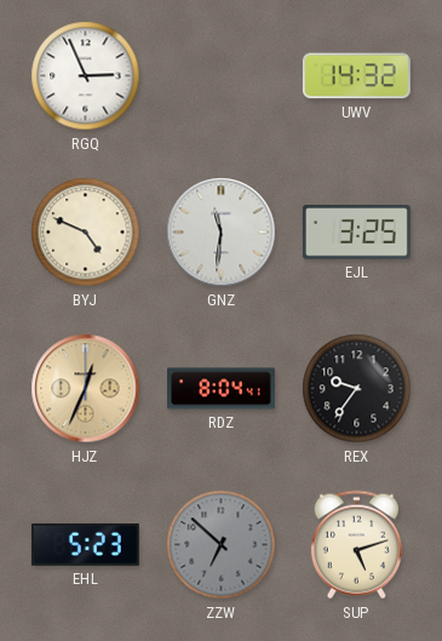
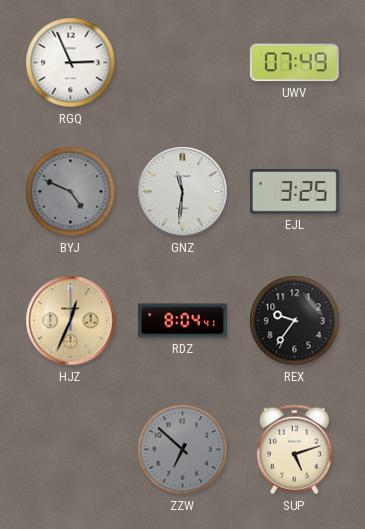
UWV: 14:32 -> 07:49 (294, 63)
BYJ dial: cream -> grey (71, 192)
EHL: 5:23 -> none (85, 544)
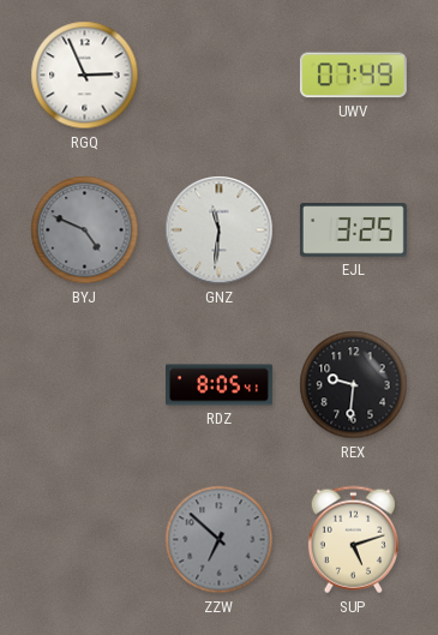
HJZ: 12:34 -> none (71, 321)
RDZ: 8:04 -> 8:05 (220, 385)
REX: 9:36 -> 9:31 (354, 385)
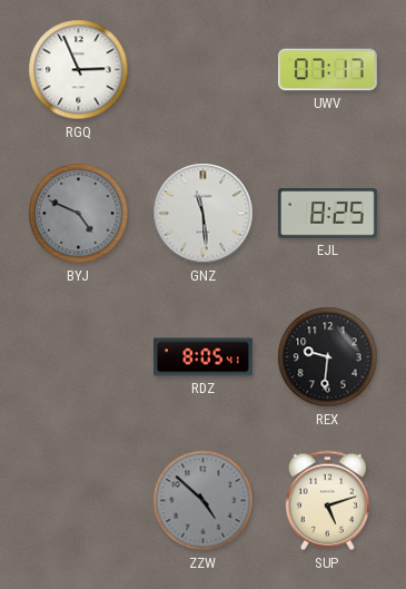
UWV: 07:49 -> 07:17 (327, 70)
GNZ: 11:31 -> 11:29 (204, 214)
EJL: 3:25 -> 8:25 (327, 214)
ZZW: 6:52 -> 4:52 (204, 501)
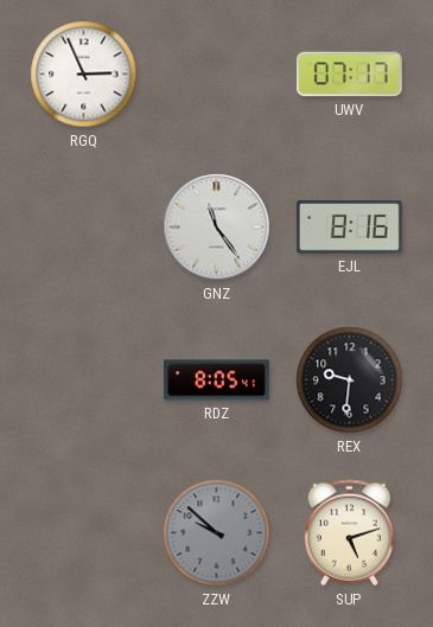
BYJ: 4:49 -> none (79, 214)
GNZ: 11:29 -> 11:24 (217, 228)
EJL: 8:25 -> 8:16 (349, 228)
ZZW: 4:52 -> 9:52 (217, 533)
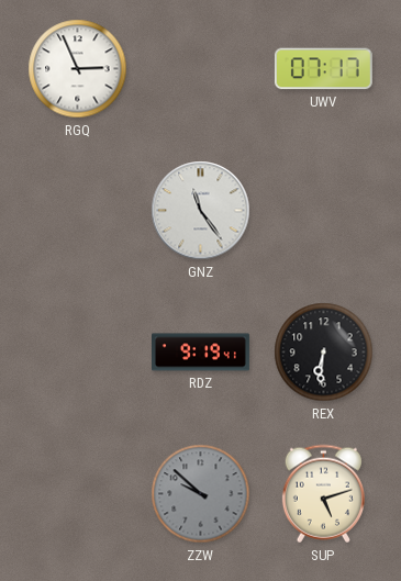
EJL: 8:16 -> none (349, 228)
RDZ: 8:05 -> 9:19 (201, 353)
REX: 9:31 -> 6:31 (324, 353)
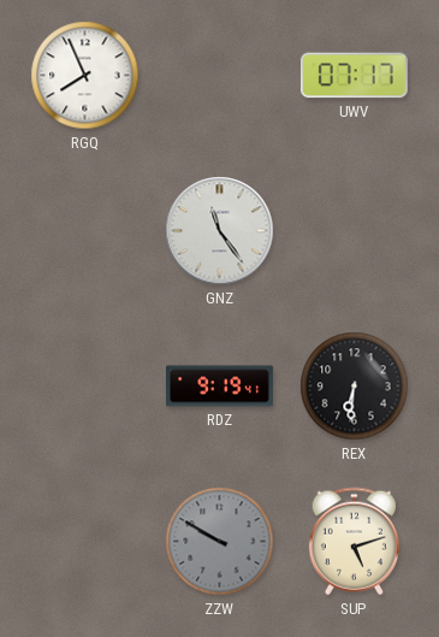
RGQ: 2:56 -> 7:56 (85, 76)
ZZW: 9:52 -> 9:50 (220, 542)
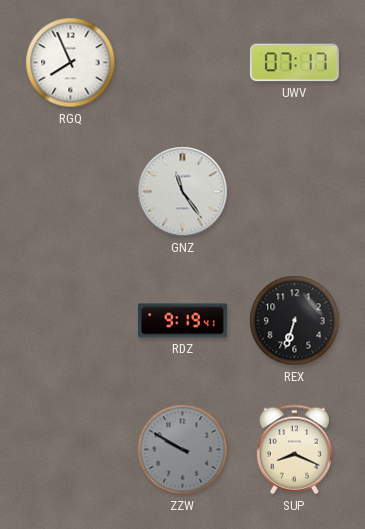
REX: 6:31 -> 6:33 (295, 321)
SUP: 5:12 -> 8:19 (294, 450)
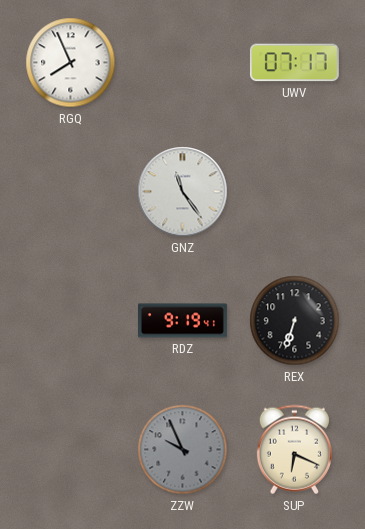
ZZW: 9:50 -> 9:56 (183, 450)
SUP: 8:19 -> 6:19 (294, 450)
